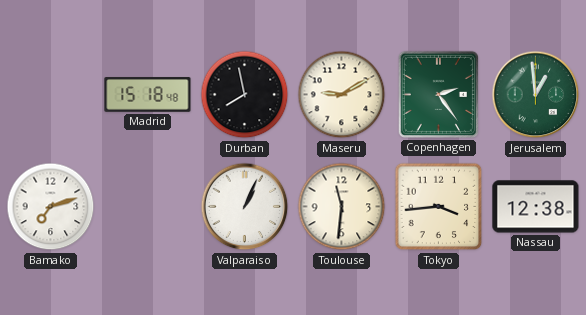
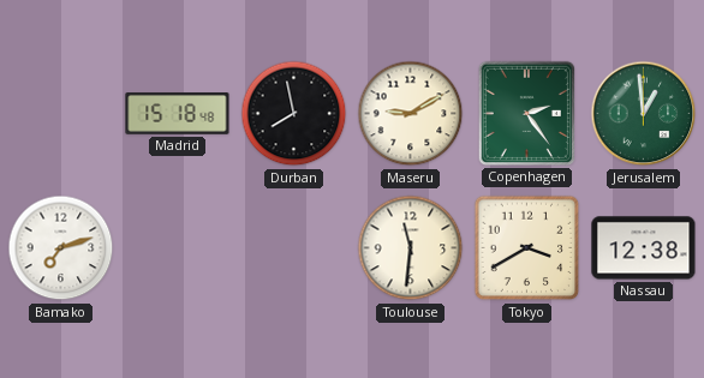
Valparaiso: 1:04 -> none (245, 207)
Tokyo: 3:44 -> 3:40 (527, 248)
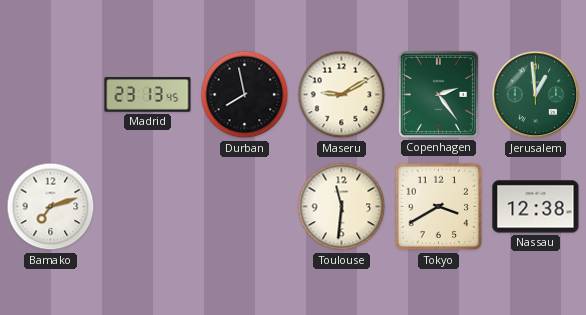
Madrid: 15:18 -> 23:13 (148, 95)
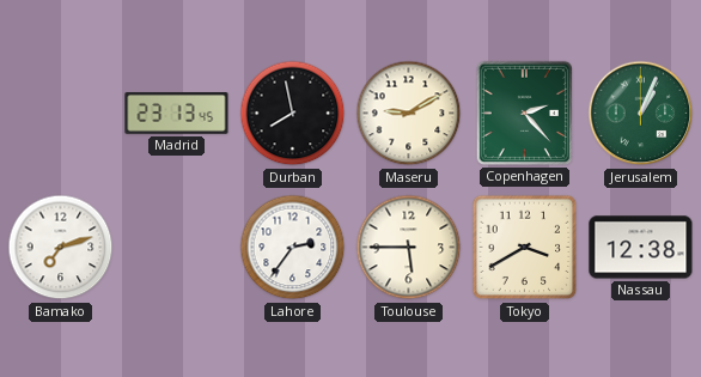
Copenhagen: 2:24 -> 2:23 (524, 113)
Jerusalem: 12:59 -> 1:04 (641, 114)
Lahore: none -> 2:36 (293, 248)
Toulouse: 11:31 -> 5:45 (409, 248)
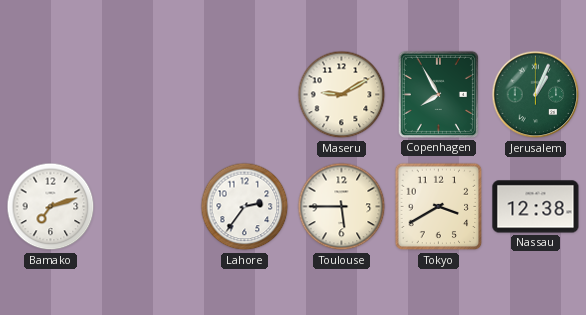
Madrid: 23:13 -> none (177, 114)
Durban: 7:58 -> none (293, 114)
Copenhagen: 2:23 -> 7:55 (438, 94)
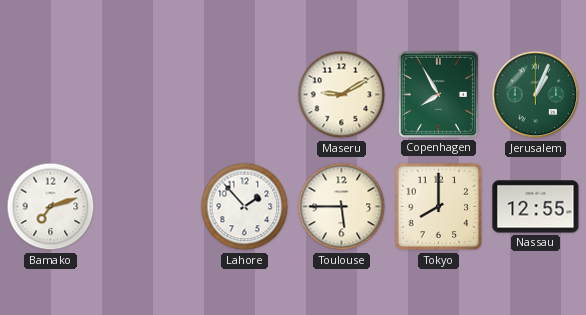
Lahore: 2:36 -> 1:53 (245, 207)
Tokyo: 3:40 -> 8:00 (439, 207)
Nassau: 12:38 -> 12:55 (536, 207)
